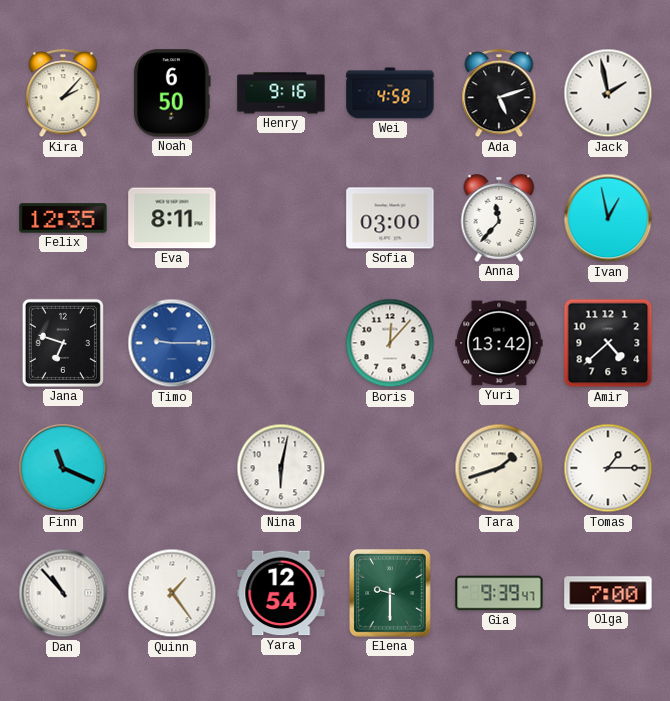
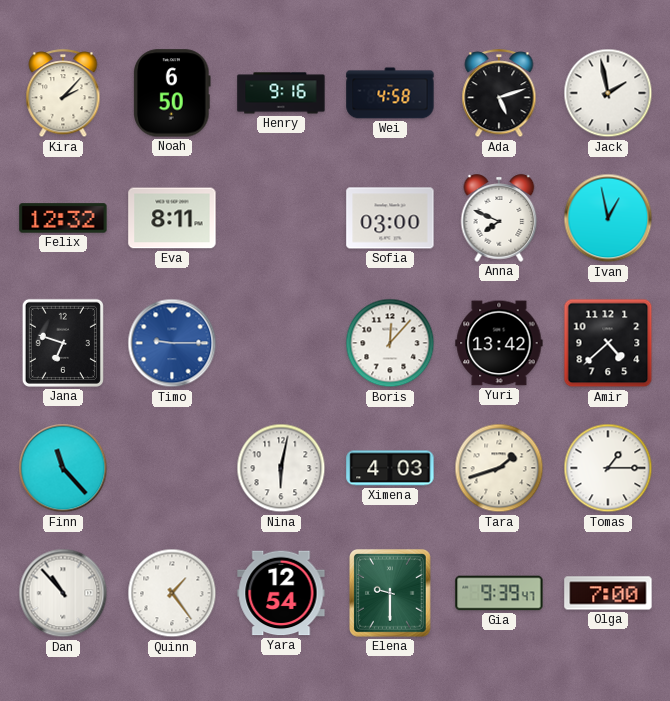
Felix: 12:35 -> 12:32 (63, 218)
Anna: 11:37 -> 7:49 (499, 218)
Finn: 11:19 -> 11:23 (63, 468)
Ximena: none -> 4:03 (390, 468)
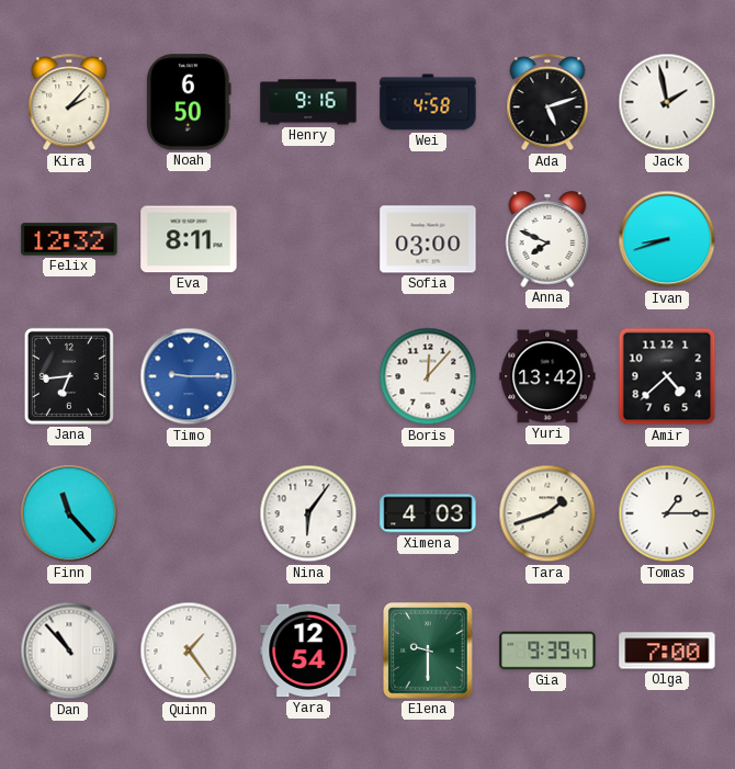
Ivan: 12:58 -> 8:42 (667, 239)
Jana: 6:48 -> 6:44 (69, 376)
Nina: 6:02 -> 6:06 (308, 513)
